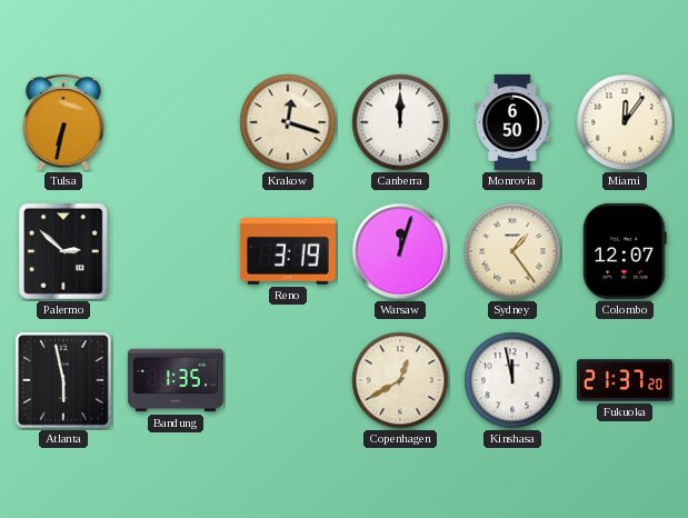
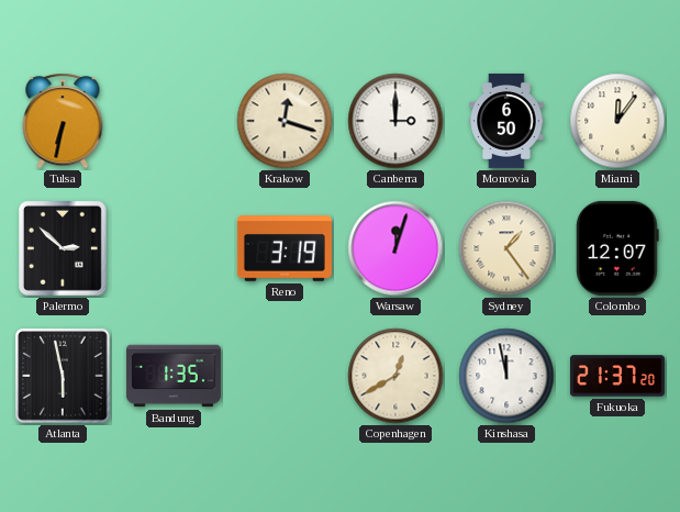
Canberra: 12:00 -> 3:00 (395, 121)
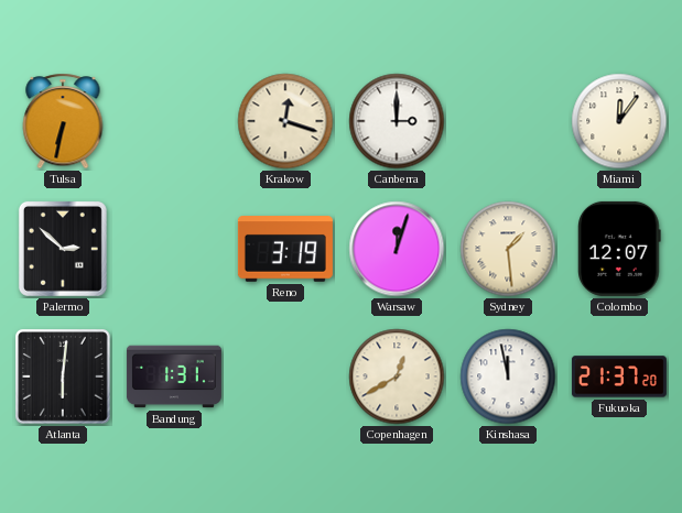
Monrovia: 6:50 -> none (506, 121)
Sydney: 1:24 -> 1:29 (508, 249)
Atlanta: 5:58 -> 6:01 (64, 378)
Bandung: 1:35 -> 1:31 (174, 376)
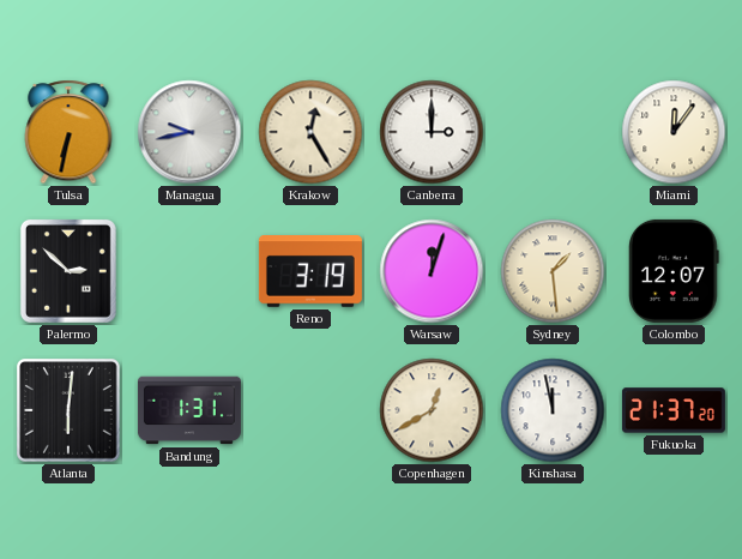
Managua: none -> 9:43 (189, 132)
Krakow: 12:18 -> 12:25 (310, 132)
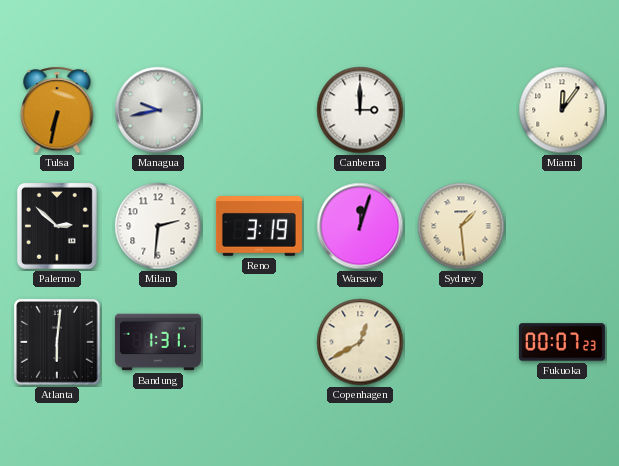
Krakow: 12:25 -> none (310, 132)
Milan: none -> 2:31 (158, 226)
Colombo: 12:07 -> none (674, 271)
Kinshasa: 11:58 -> none (553, 410)
Fukuoka: 21:37 -> 00:07 (562, 342)
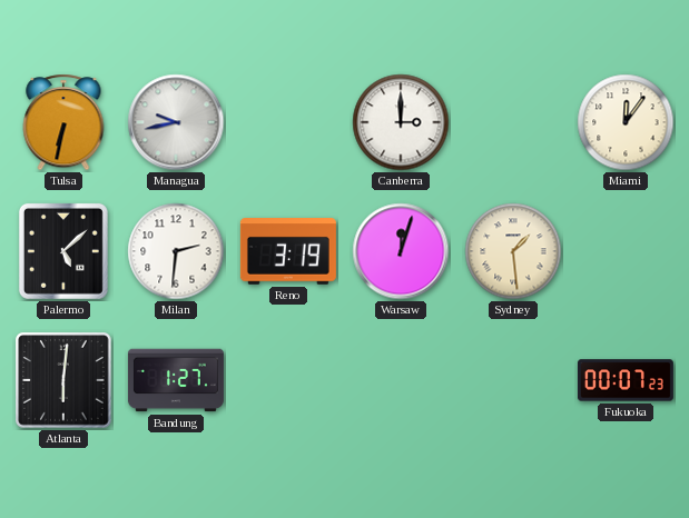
Palermo: 2:52 -> 5:08 (63, 251)
Bandung: 1:31 -> 1:27 (176, 380)
Copenhagen: 12:40 -> none (360, 342)
